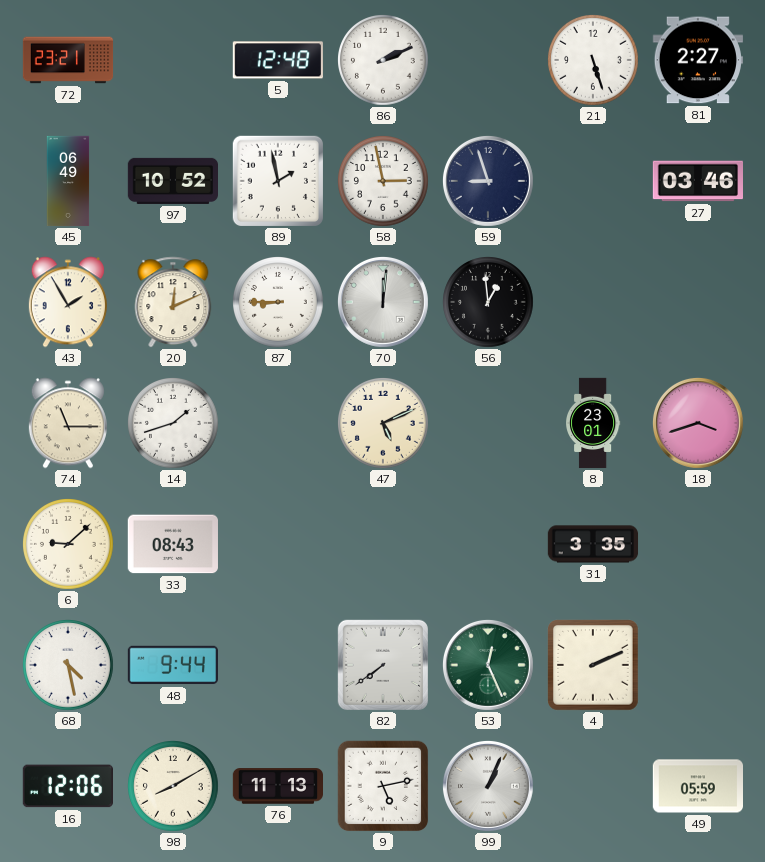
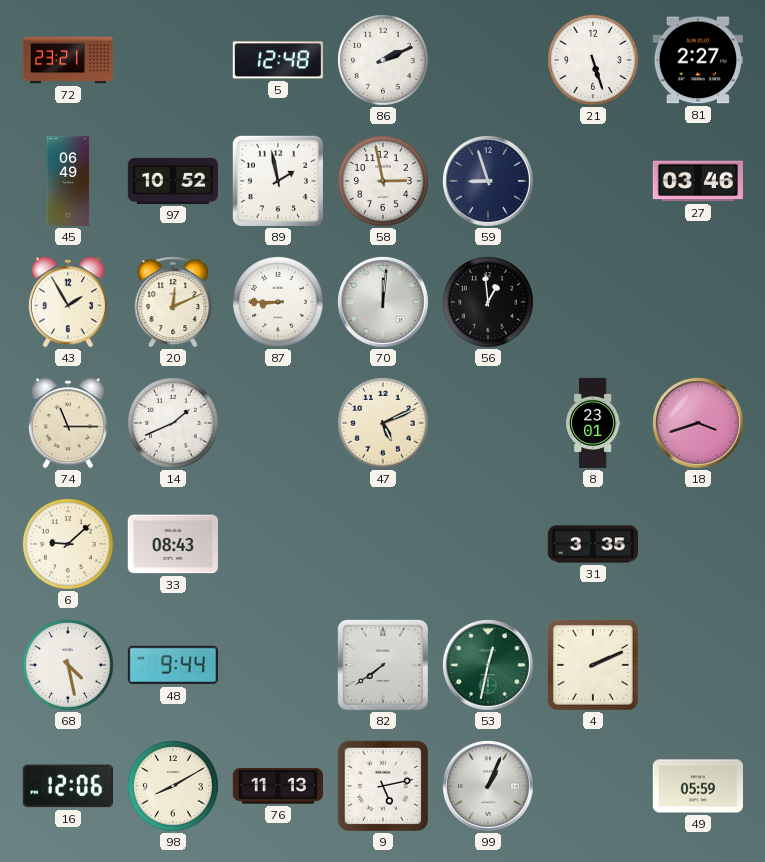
14: 1:42 -> 1:41 (174, 424)
53: 12:26 -> 12:32 (488, 665)
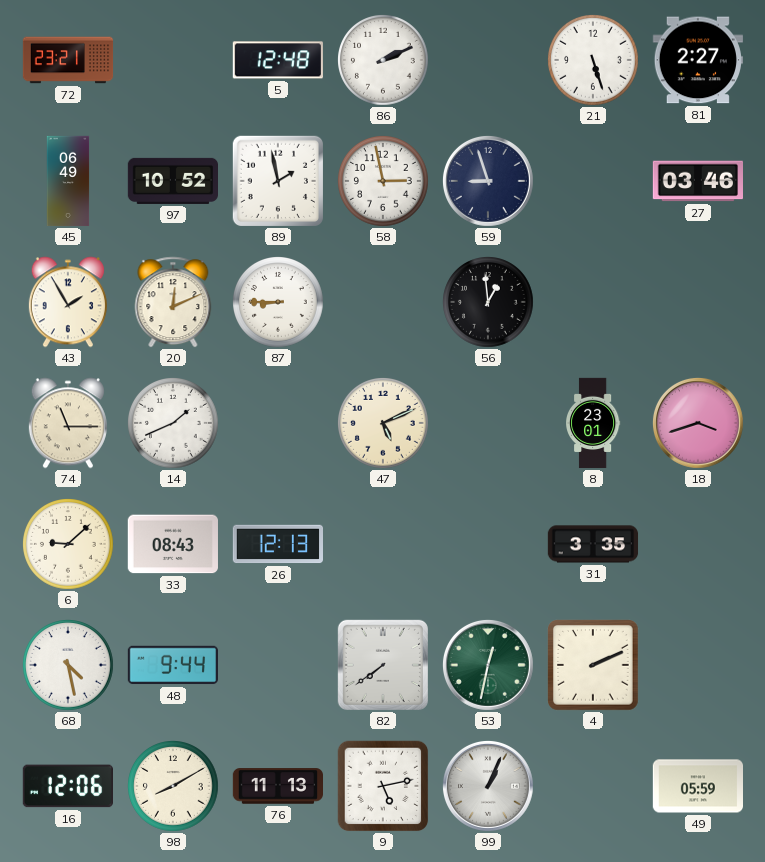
70: 12:01 -> none (383, 302)
26: none -> 12:13 (277, 544)
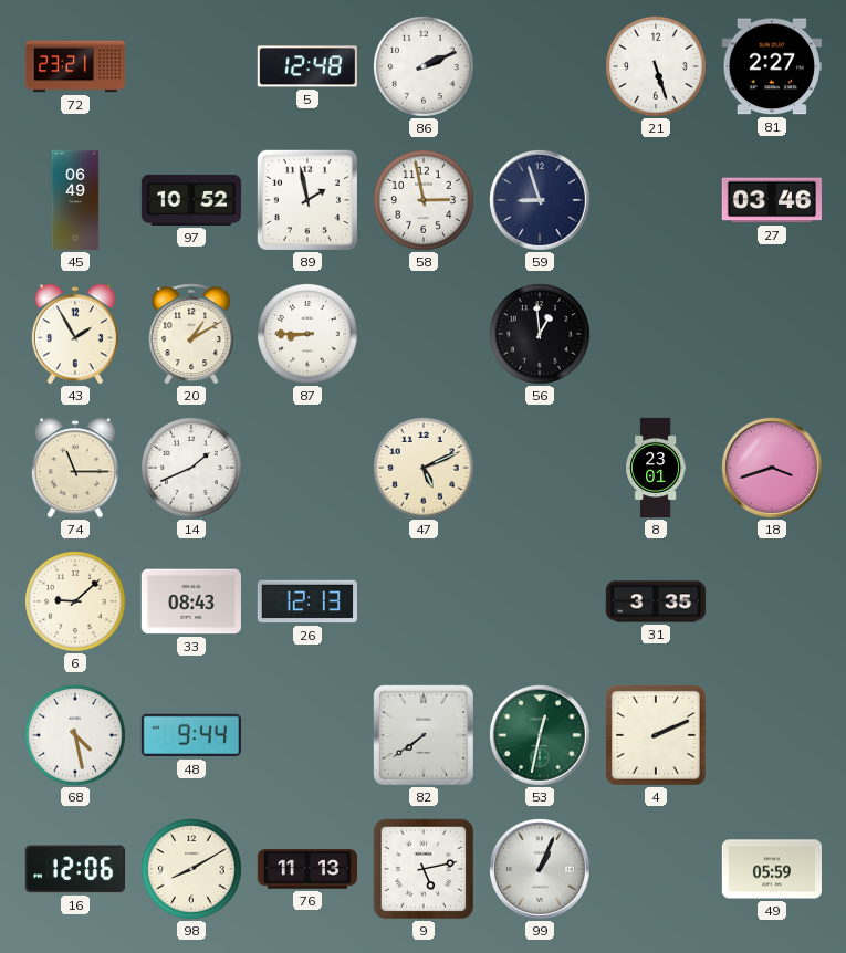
20: 12:11 -> 1:10 (191, 334)
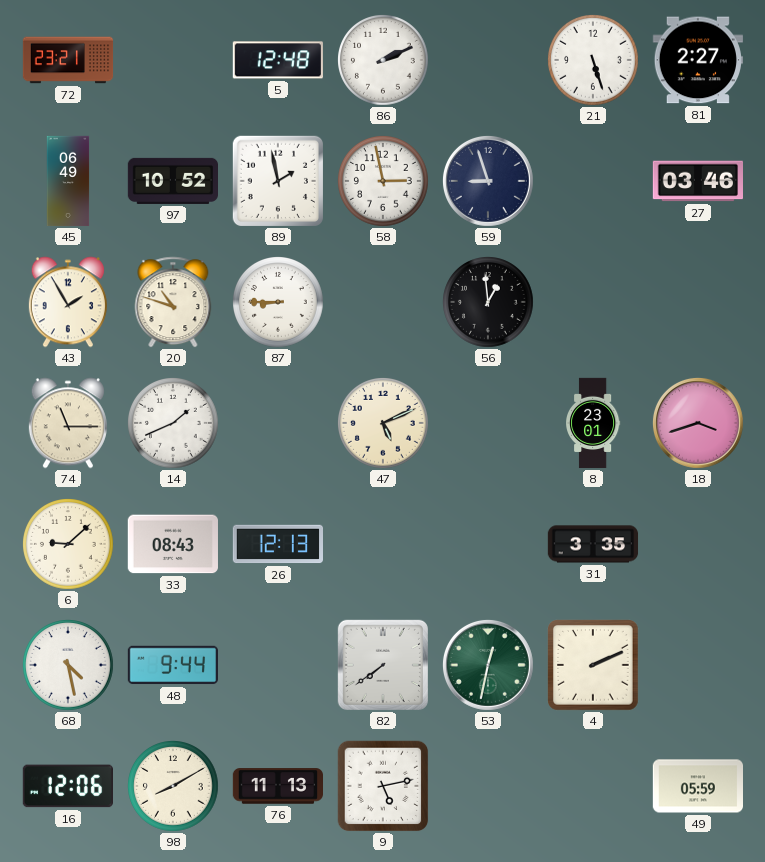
20: 1:10 -> 10:48 (173, 302)
99: 1:04 -> none (540, 869)
